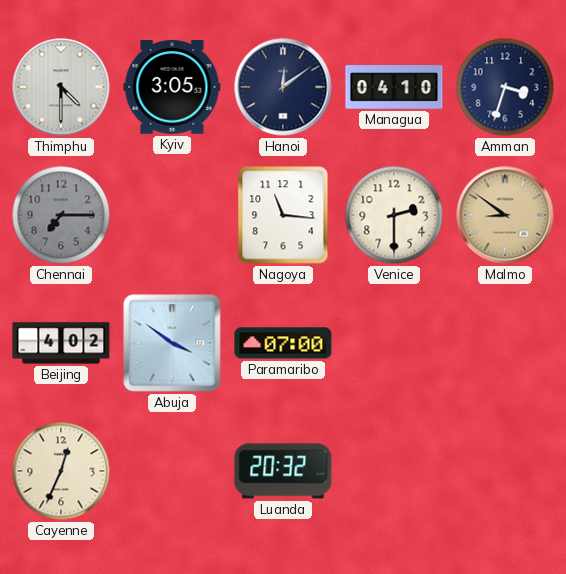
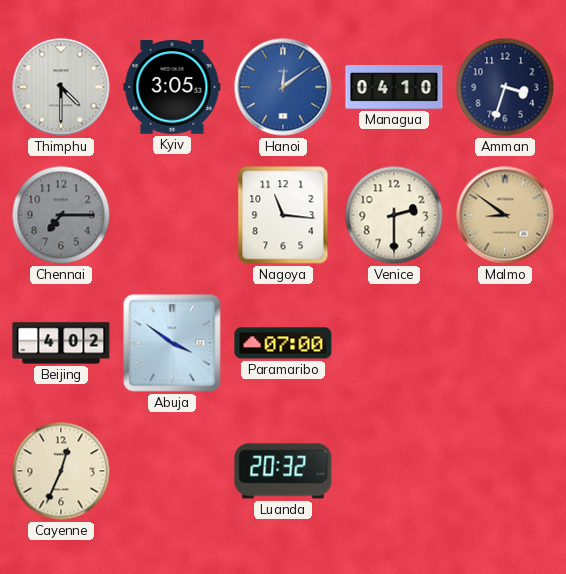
Hanoi dial: navy -> blue (283, 87)
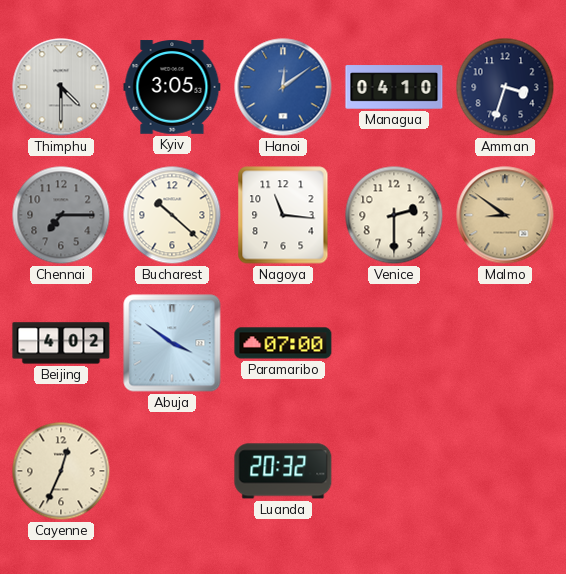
Bucharest: none -> 10:22 (172, 215)
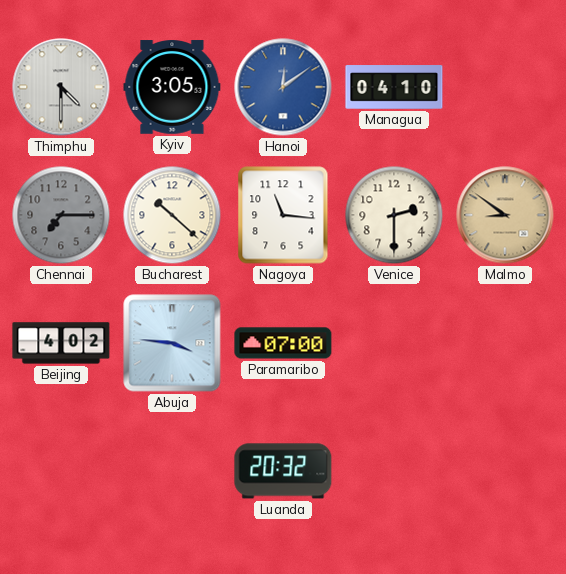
Amman: 3:33 -> none (505, 87)
Abuja: 3:51 -> 3:46 (172, 343)
Cayenne: 12:34 -> none (61, 471)
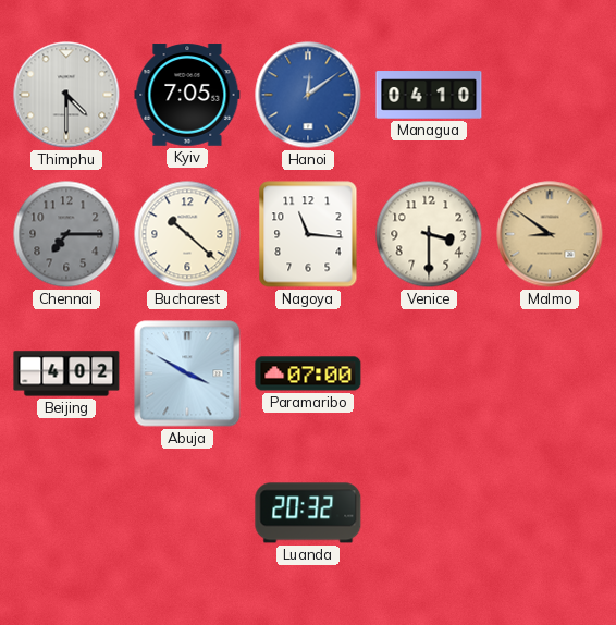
Kyiv: 3:05 -> 7:05 (187, 95)
Venice: 2:30 -> 3:30 (429, 234)
Abuja: 3:46 -> 3:50 (187, 373)
